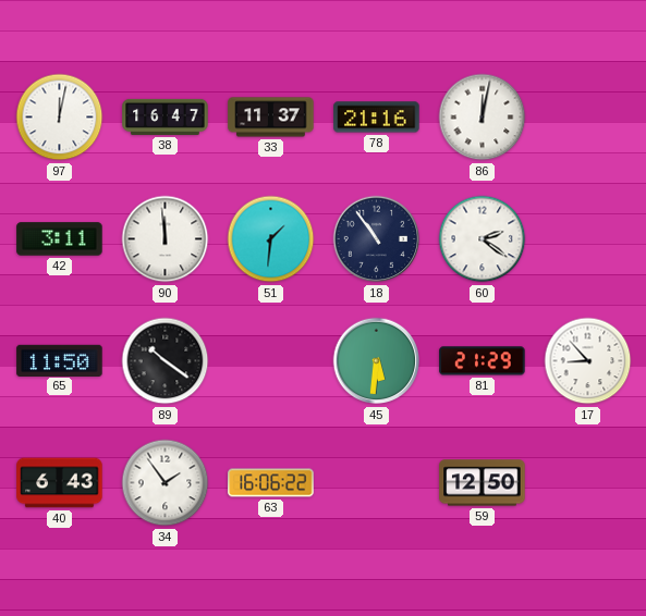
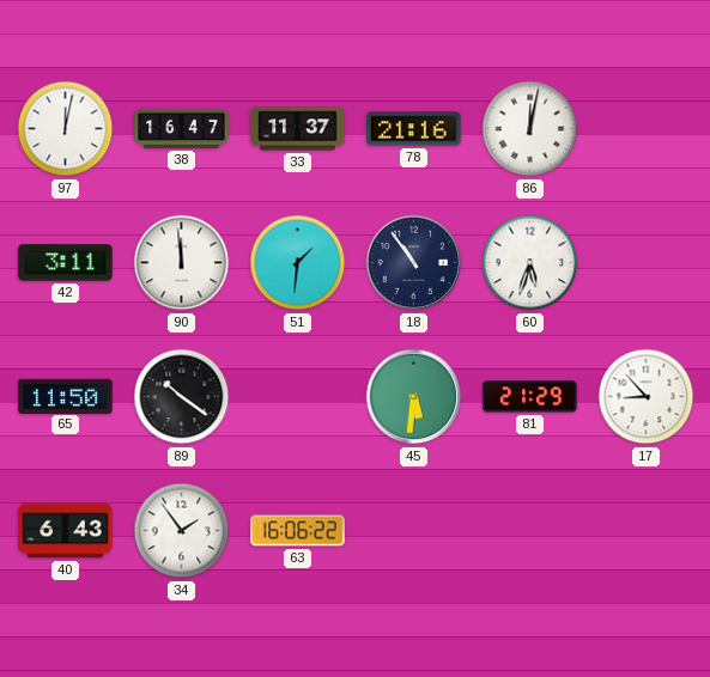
60: 2:21 -> 5:33 (530, 263)
59: 12:50 -> none (483, 483)
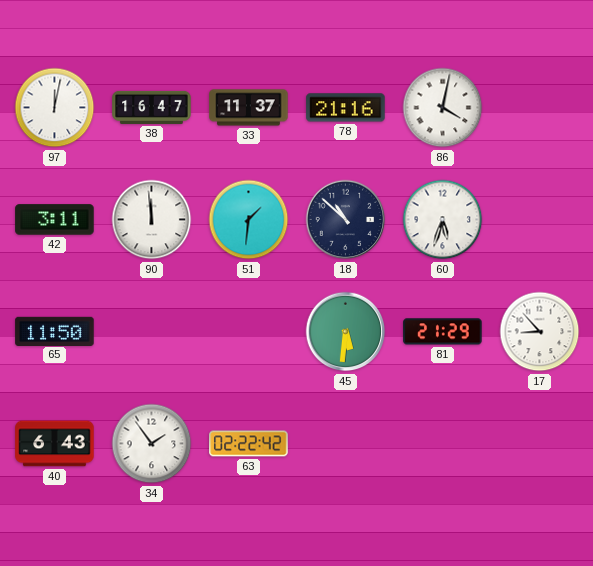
86: 12:02 -> 4:02 (443, 108)
18: 10:54 -> 10:52 (346, 220)
89: 10:21 -> none (182, 397)
63: 16:06 -> 02:22 (249, 444)
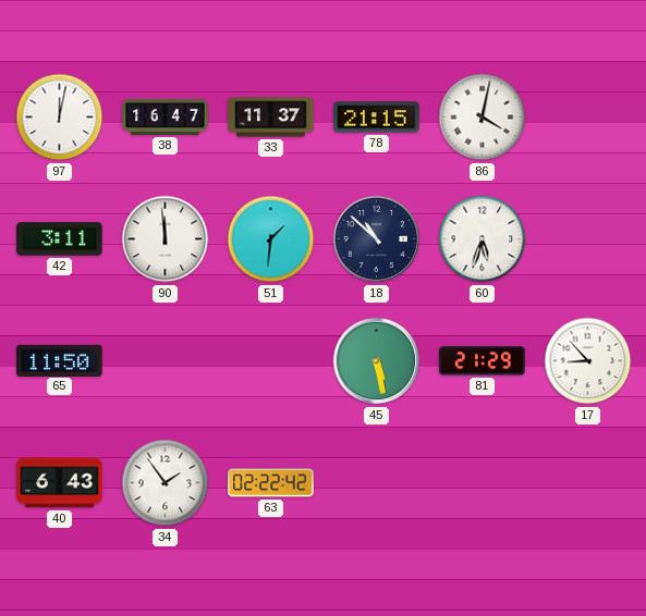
78: 21:16 -> 21:15 (377, 118)
45: 5:31 -> 5:28 (377, 361)
